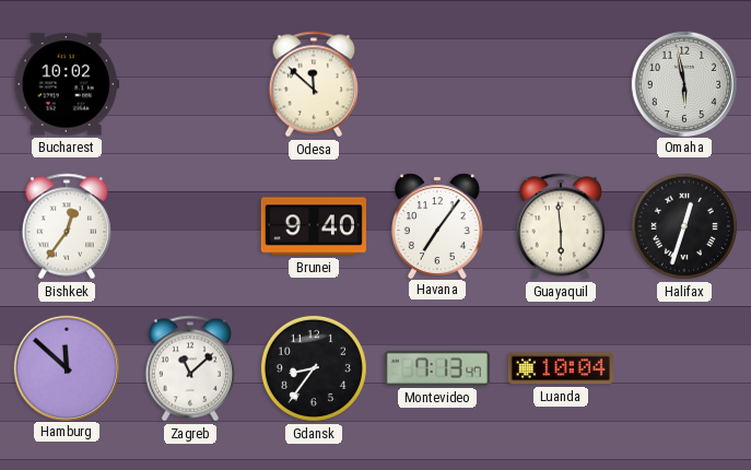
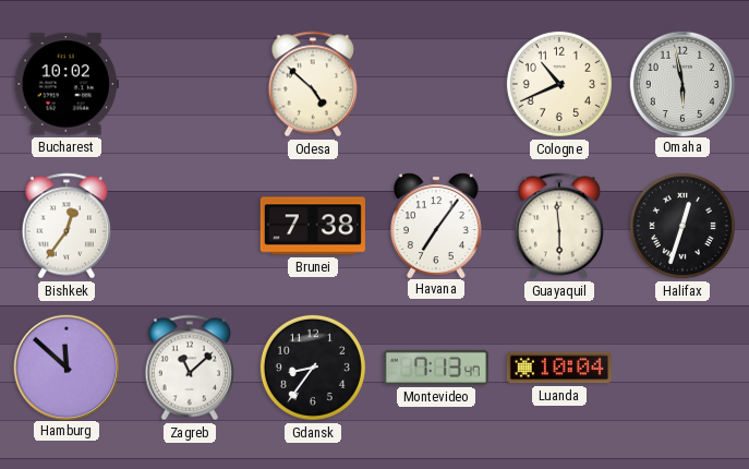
Odesa: 11:52 -> 4:52 (312, 84)
Cologne: none -> 10:41 (559, 84)
Brunei: 9:40 -> 7:38 (313, 226)
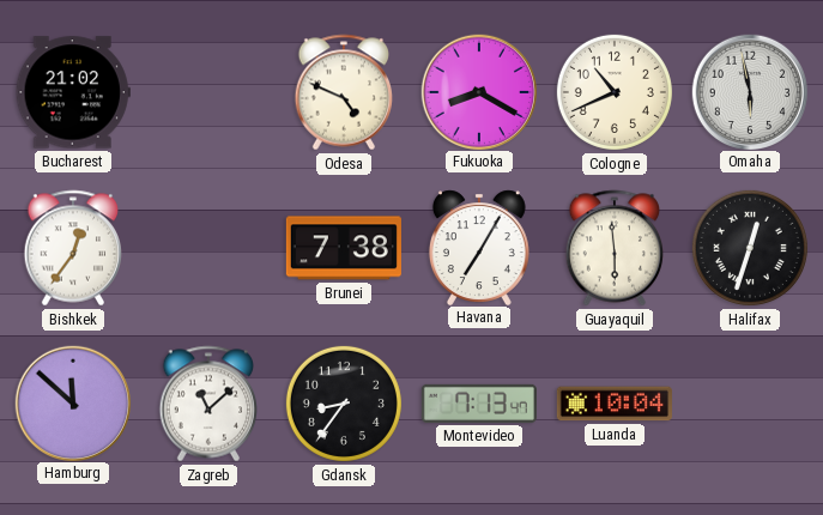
Bucharest: 10:02 -> 21:02 (73, 92)
Odesa: 4:52 -> 4:49 (343, 92)
Fukuoka: none -> 8:20 (478, 91)
Havana: 7:06 -> 7:05 (479, 247)
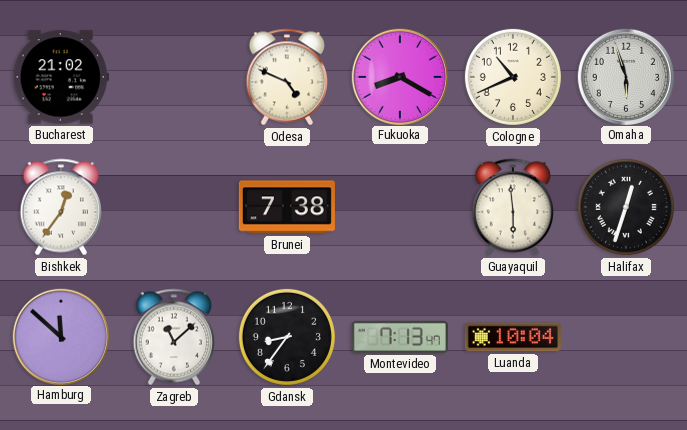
Omaha: 5:58 -> 5:57 (625, 76)
Havana: 7:05 -> none (479, 247)
